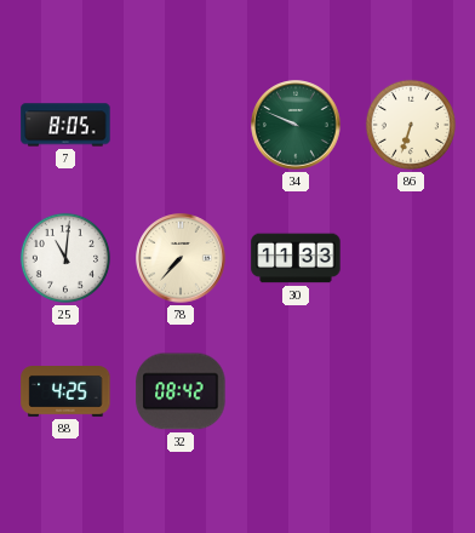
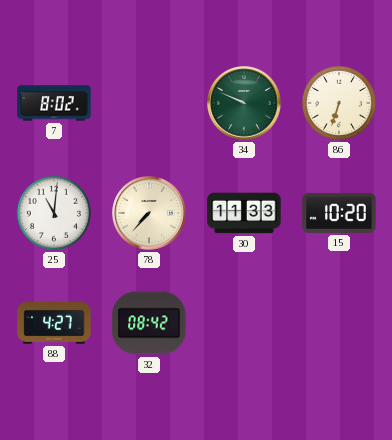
7: 8:05 -> 8:02 (54, 103)
15: none -> 10:20 (339, 213)
88: 4:25 -> 4:27 (54, 324)
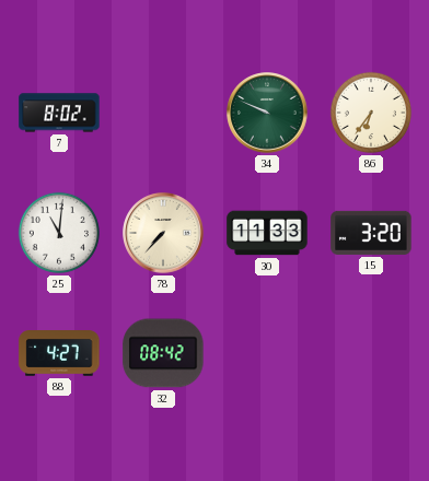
86: 6:33 -> 6:36 (371, 113)
15: 10:20 -> 3:20 (371, 233)
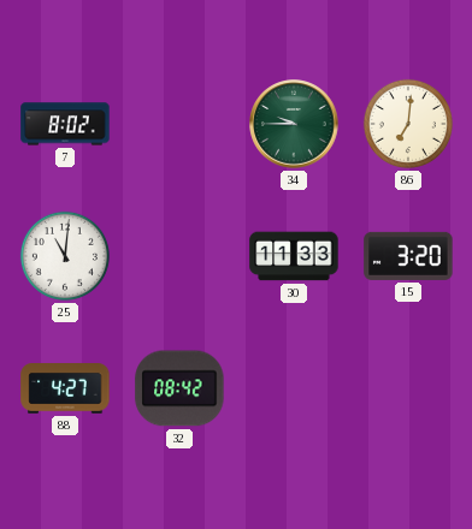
34: 9:49 -> 9:45 (294, 124)
86: 6:36 -> 7:01 (408, 124)
78: 7:37 -> none (163, 233)
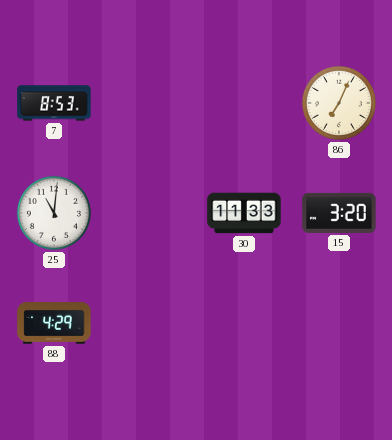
7: 8:02 -> 8:53 (54, 103)
34: 9:45 -> none (294, 124)
86: 7:01 -> 7:04 (339, 103)
88: 4:27 -> 4:29 (54, 324)
32: 08:42 -> none (179, 388)
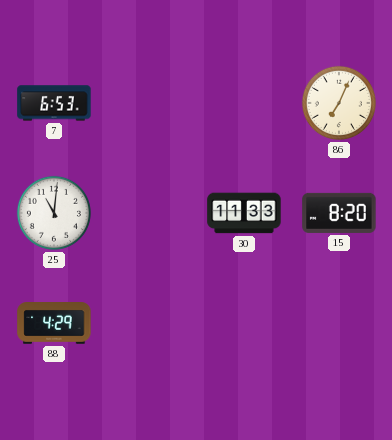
7: 8:53 -> 6:53 (54, 103)
15: 3:20 -> 8:20 (339, 213)
